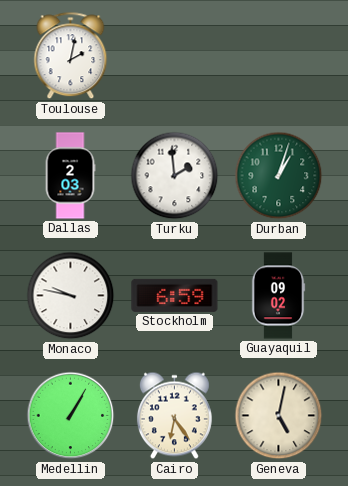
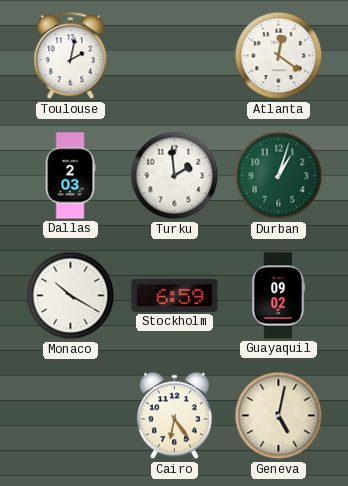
Atlanta: none -> 12:21 (279, 56)
Monaco: 9:47 -> 10:20 (71, 296)
Medellin: 1:05 -> none (71, 416)
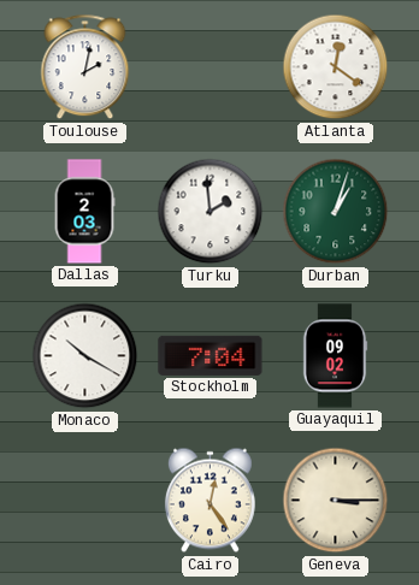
Stockholm: 6:59 -> 7:04 (211, 355)
Cairo: 6:24 -> 12:24 (209, 501)
Geneva: 5:02 -> 3:15 (336, 501)
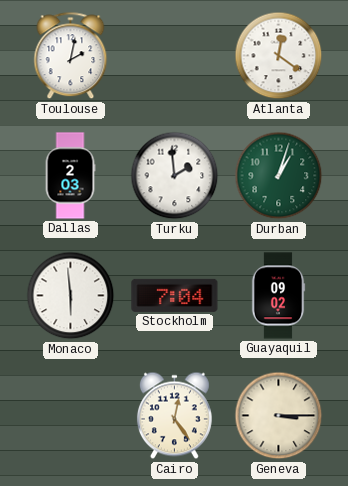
Monaco: 10:20 -> 5:59 (71, 296)
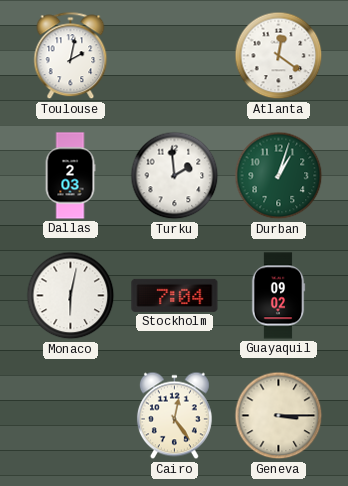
Monaco: 5:59 -> 6:02 (71, 296)
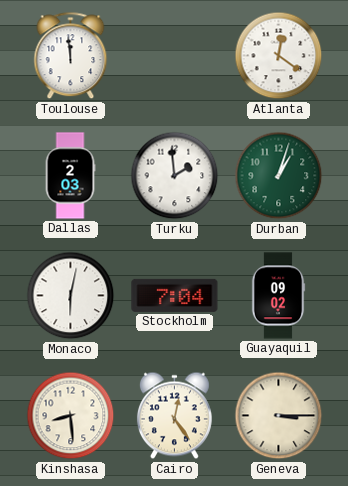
Toulouse: 2:02 -> 11:59 (71, 56)
Kinshasa: none -> 8:29 (71, 416)
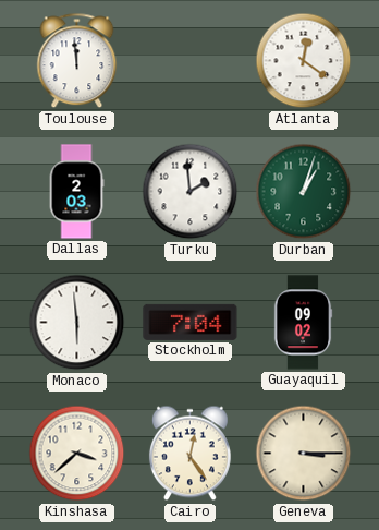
Monaco: 6:02 -> 5:59 (77, 323)
Kinshasa: 8:29 -> 3:38 (77, 454)
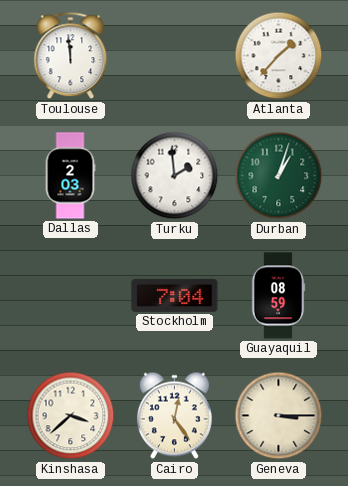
Atlanta: 12:21 -> 1:37 (279, 56)
Monaco: 5:59 -> none (77, 323)
Guayaquil: 09:02 -> 08:59 (278, 296)
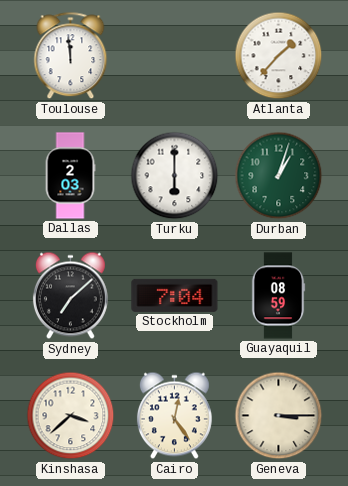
Turku: 1:59 -> 6:00 (175, 176)
Sydney: none -> 7:08 (70, 296)
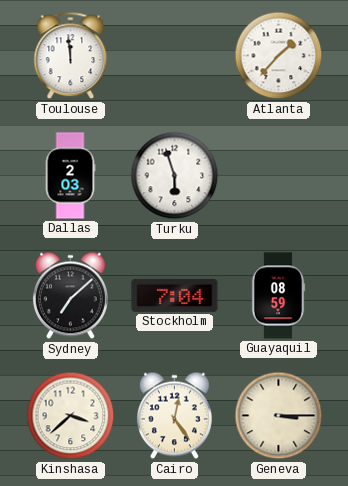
Turku: 6:00 -> 5:57 (175, 176)
Durban: 1:03 -> none (279, 176)
